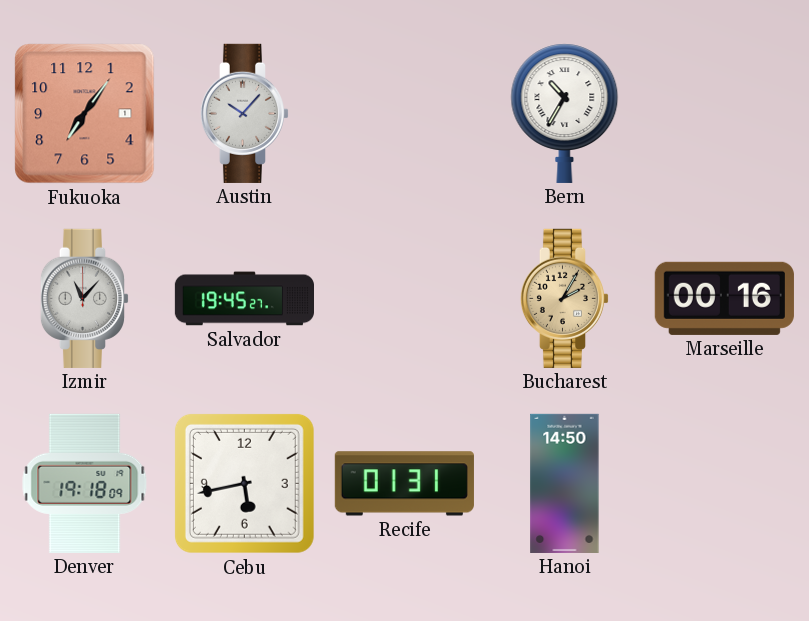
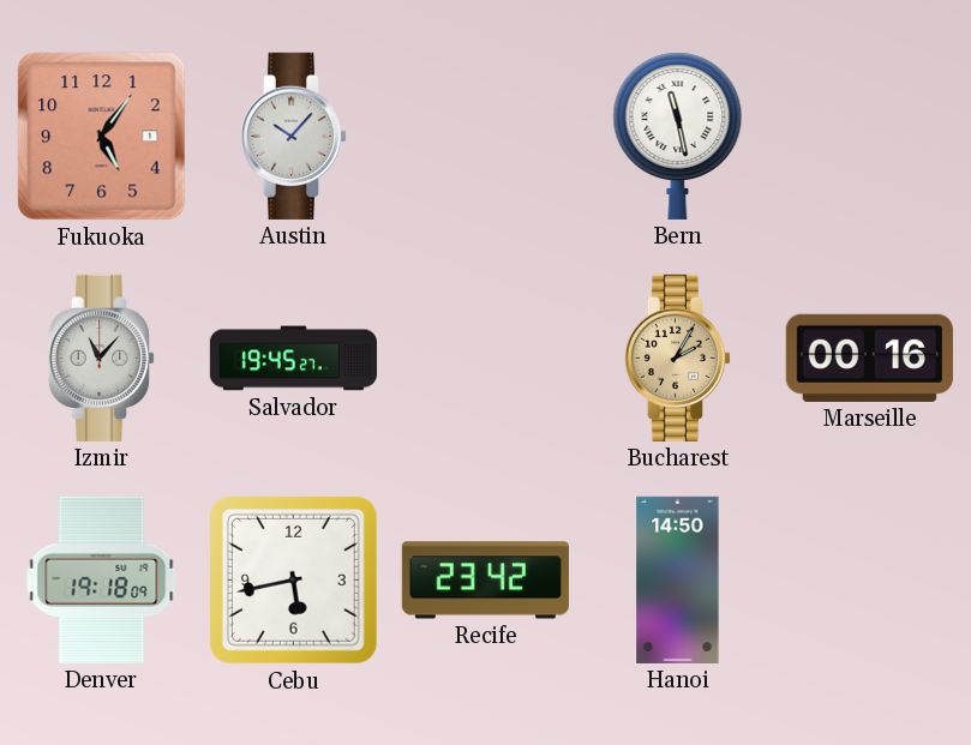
Fukuoka: 7:06 -> 5:06 (102, 137)
Bern: 10:35 -> 11:28 (678, 136)
Recife: 01:31 -> 23:42 (485, 581)
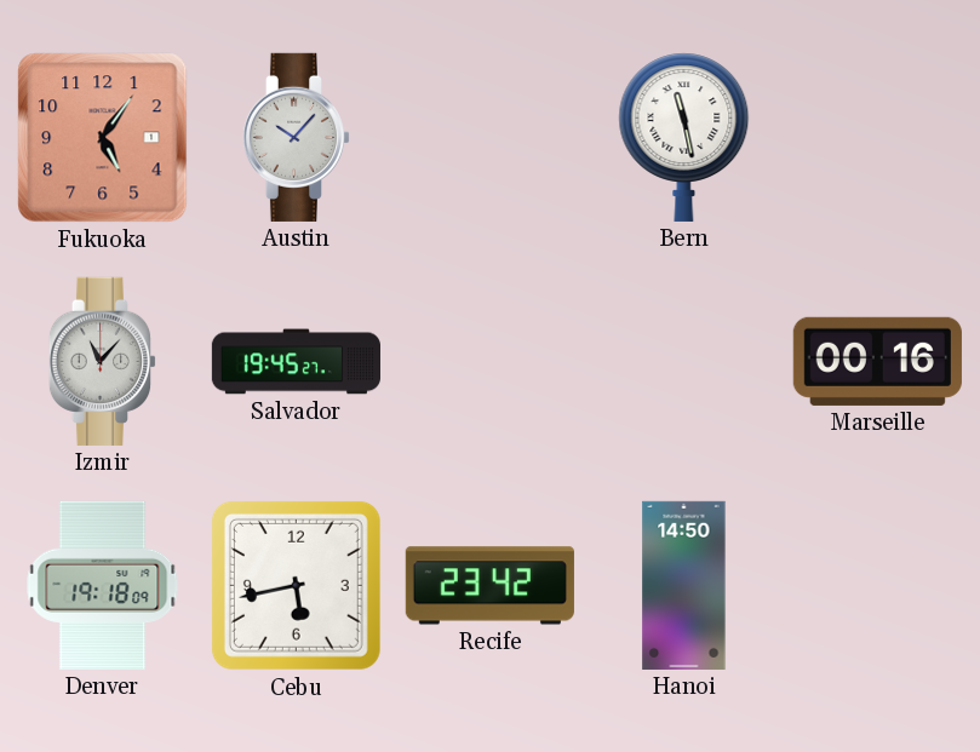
Bucharest: 2:05 -> none (678, 358)
